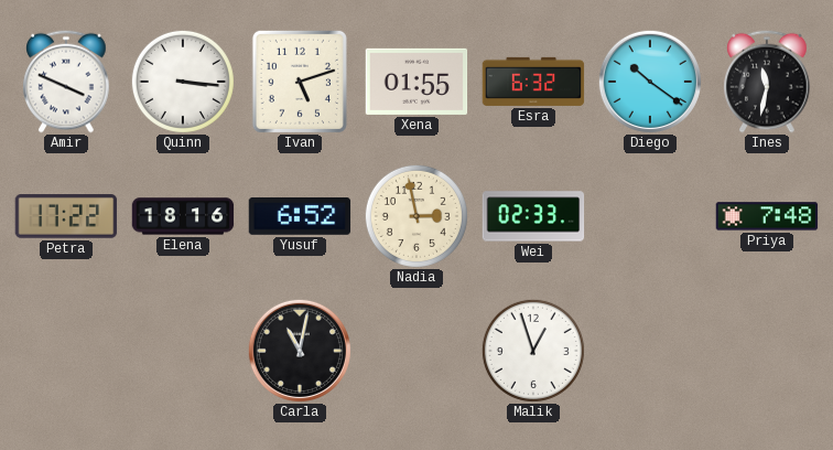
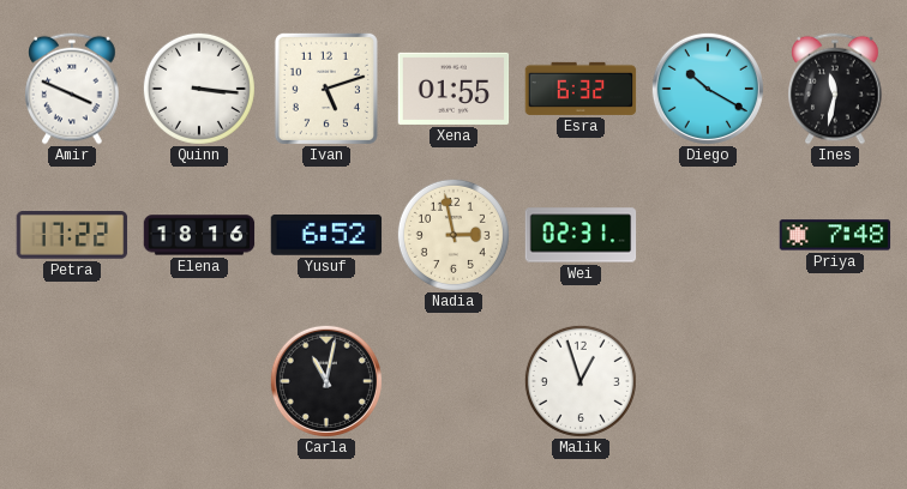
Diego: 10:21 -> 10:20 (708, 89)
Wei: 02:33 -> 02:31 (581, 235)
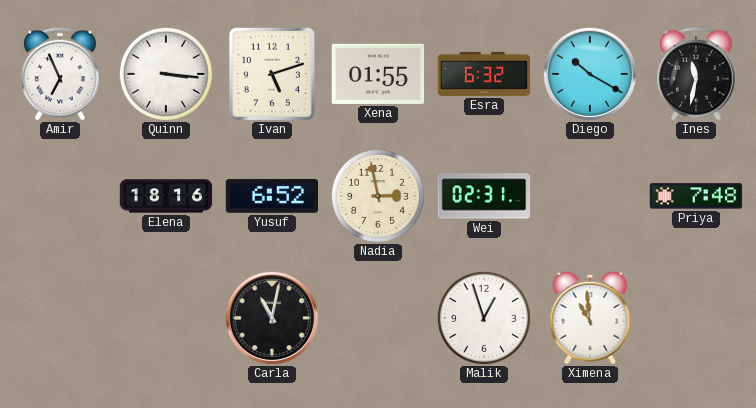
Amir: 3:49 -> 6:56 (60, 74)
Petra: 17:22 -> none (72, 236)
Ximena: none -> 10:59 (590, 318)
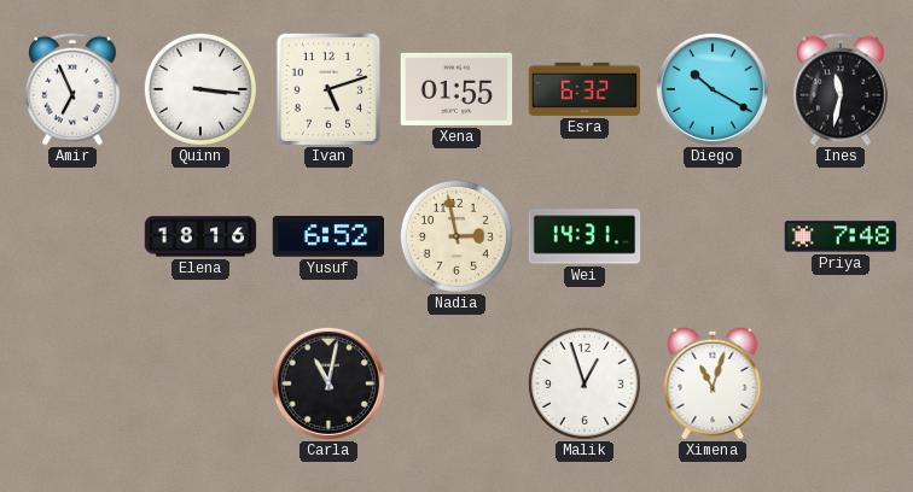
Wei: 02:31 -> 14:31 (585, 236)
Ximena: 10:59 -> 11:03 (713, 383)
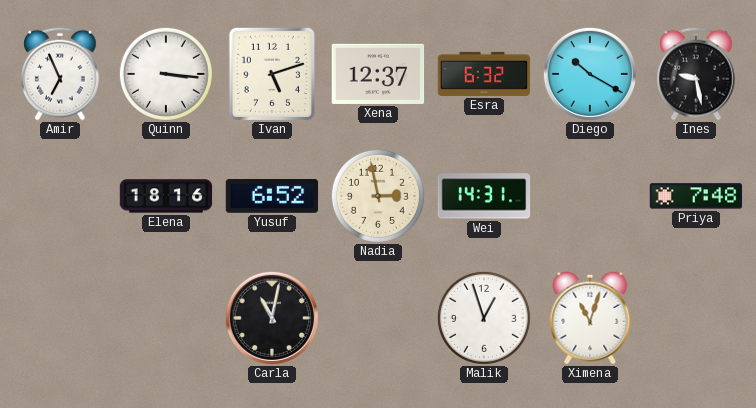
Xena: 01:55 -> 12:37 (378, 74)
Ines: 11:32 -> 9:28 (696, 74)
